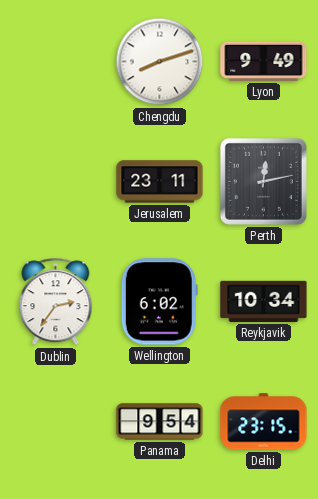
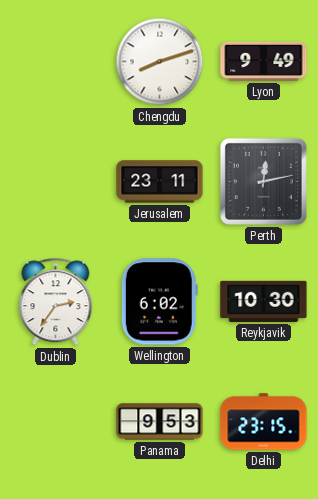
Reykjavik: 10:34 -> 10:30 (264, 301)
Panama: 9:54 -> 9:53 (160, 422)
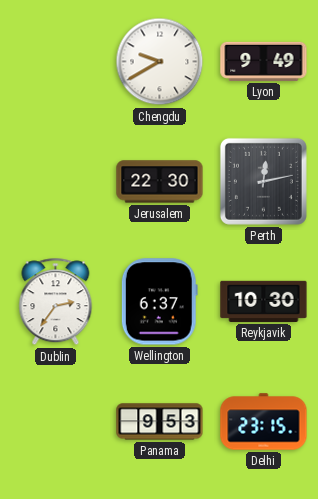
Chengdu: 8:12 -> 9:40 (160, 62)
Jerusalem: 23:11 -> 22:30 (160, 182)
Wellington: 6:02 -> 6:37 (159, 302)
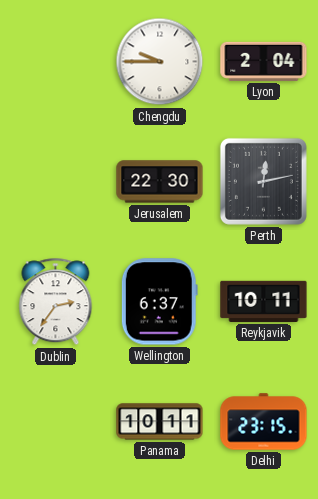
Chengdu: 9:40 -> 9:45 (160, 62)
Lyon: 9:49 -> 2:04 (264, 61)
Reykjavik: 10:30 -> 10:11 (264, 301)
Panama: 9:53 -> 10:11 (160, 422)
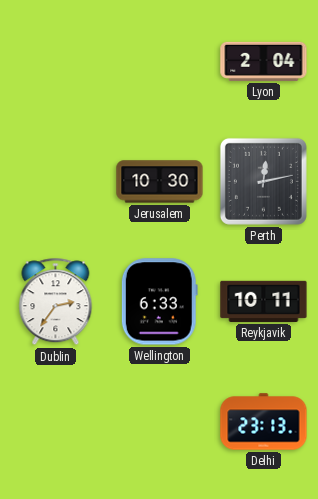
Chengdu: 9:45 -> none (160, 62)
Jerusalem: 22:30 -> 10:30 (160, 182)
Wellington: 6:37 -> 6:33 (159, 302)
Panama: 10:11 -> none (160, 422)
Delhi: 23:15 -> 23:13 (264, 422)
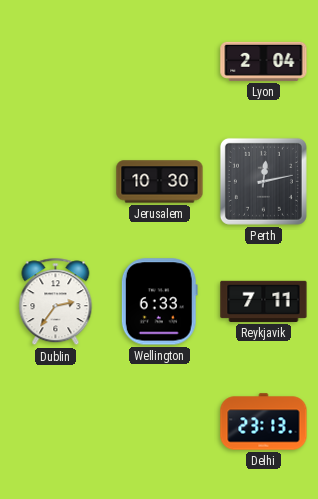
Reykjavik: 10:11 -> 7:11 (264, 301)
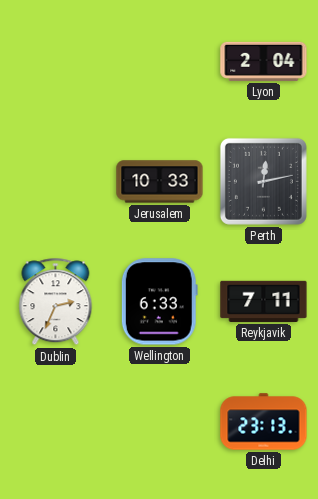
Jerusalem: 10:30 -> 10:33 (160, 182)
Dublin: 2:36 -> 2:34 (56, 302)
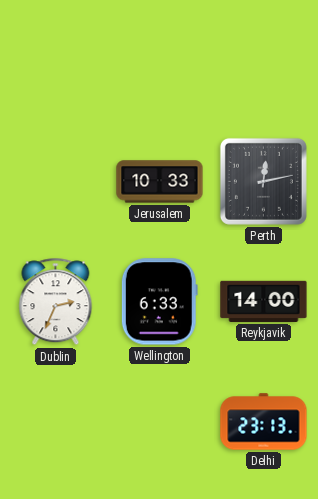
Lyon: 2:04 -> none (264, 61)
Reykjavik: 7:11 -> 14:00 (264, 301)
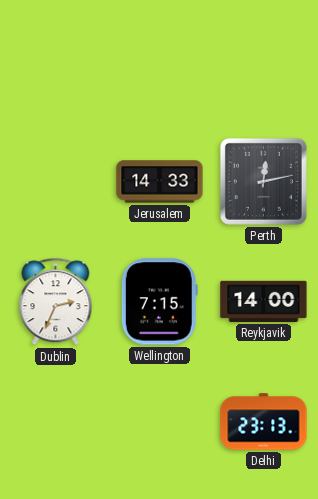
Jerusalem: 10:33 -> 14:33 (160, 182)
Wellington: 6:33 -> 7:15 (159, 302)
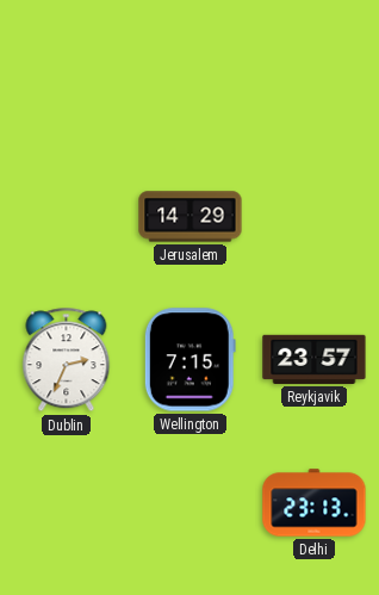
Jerusalem: 14:33 -> 14:29 (191, 217)
Perth: 12:13 -> none (263, 181)
Reykjavik: 14:00 -> 23:57 (315, 359)
